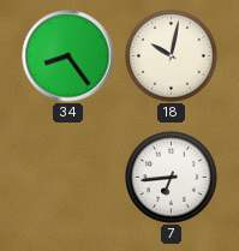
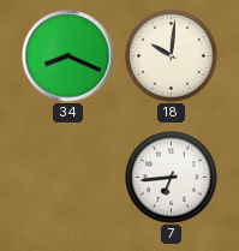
34: 8:24 -> 8:19 (68, 56)
18: 10:02 -> 10:01 (172, 56)
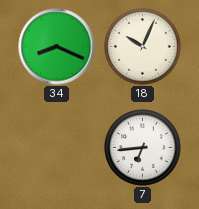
18: 10:01 -> 10:04 (143, 47)
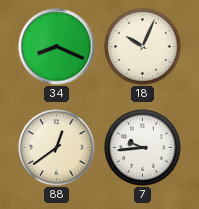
88: none -> 12:39 (57, 148)
7: 6:44 -> 9:44 (143, 148)
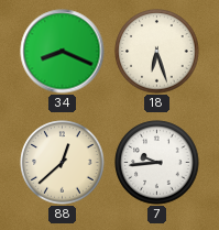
18: 10:04 -> 6:27 (157, 52)
88: 12:39 -> 12:38 (63, 163)
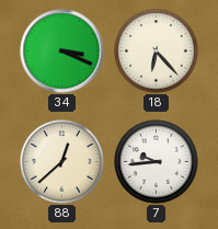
34: 8:19 -> 3:19 (62, 51)
18: 6:27 -> 6:23 (157, 51)
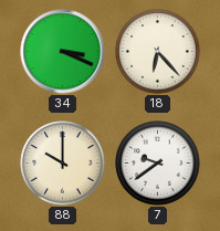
88: 12:38 -> 10:00 (63, 164)
7: 9:44 -> 9:39 (158, 164)
